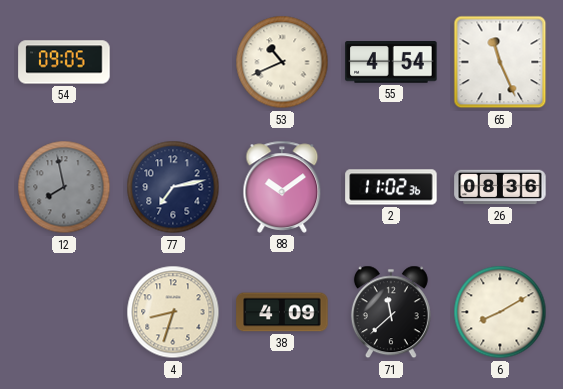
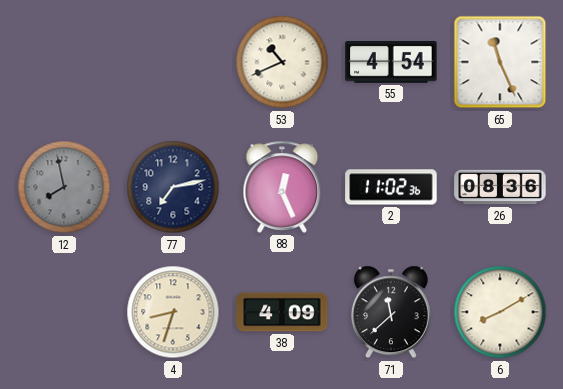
54: 09:05 -> none (64, 62)
88: 10:09 -> 12:26 (282, 187)
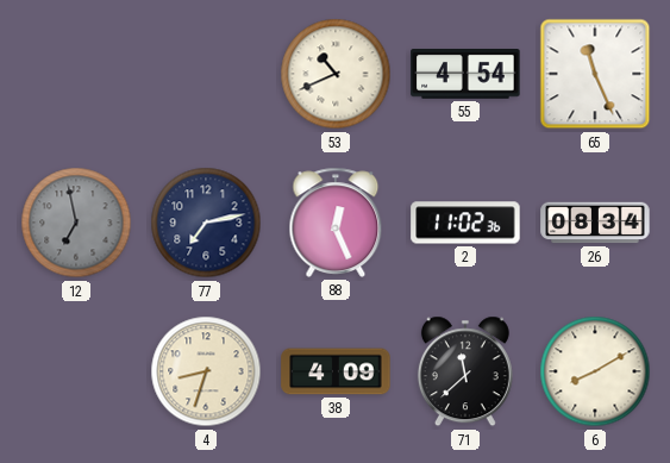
12: 7:58 -> 6:58 (76, 223)
26: 08:36 -> 08:34 (595, 223)
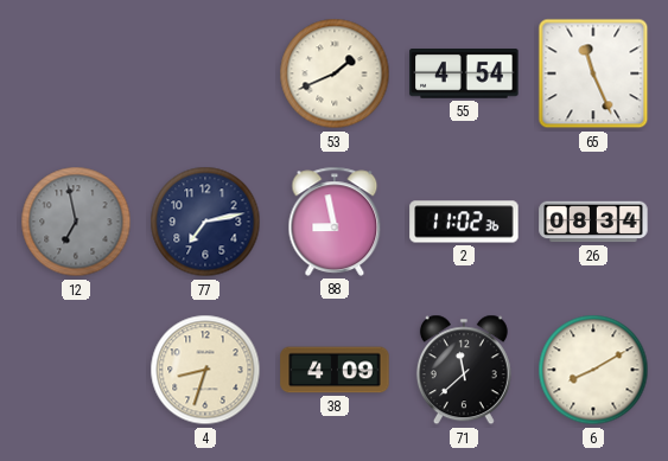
53: 10:41 -> 1:41 (335, 73)
88: 12:26 -> 8:58 (335, 222)
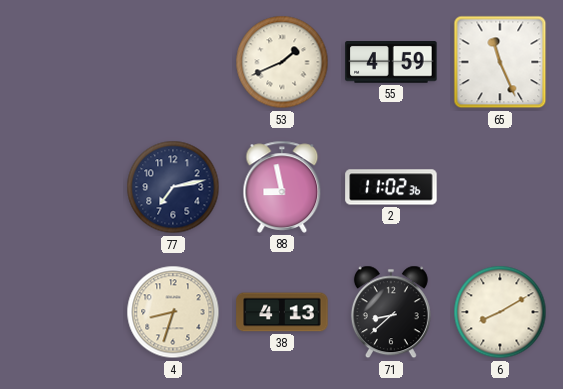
55: 4:54 -> 4:59 (391, 63)
12: 6:58 -> none (76, 222)
26: 08:34 -> none (593, 222)
38: 4:09 -> 4:13 (282, 312)
71: 11:38 -> 8:38 (391, 312)
